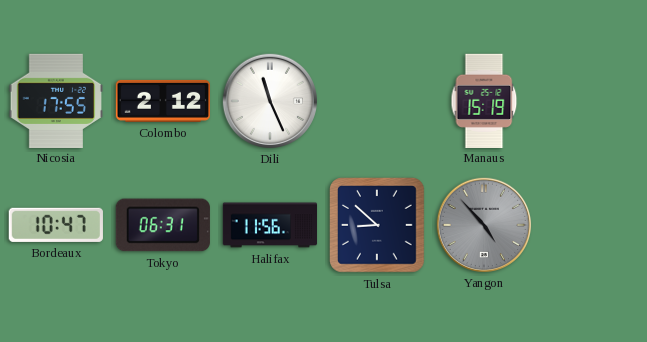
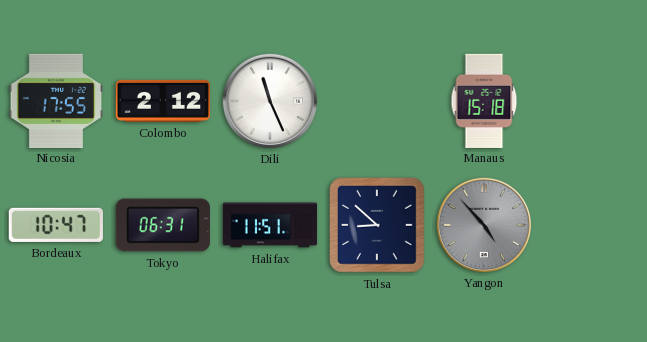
Manaus: 15:19 -> 15:18 (484, 100)
Halifax: 11:56 -> 11:51 (270, 225)
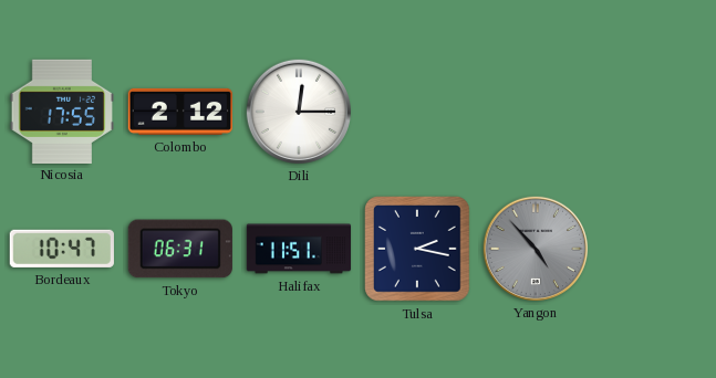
Dili: 11:26 -> 12:15 (298, 111)
Manaus: 15:18 -> none (484, 100)
Tulsa: 8:52 -> 2:17 (418, 250)
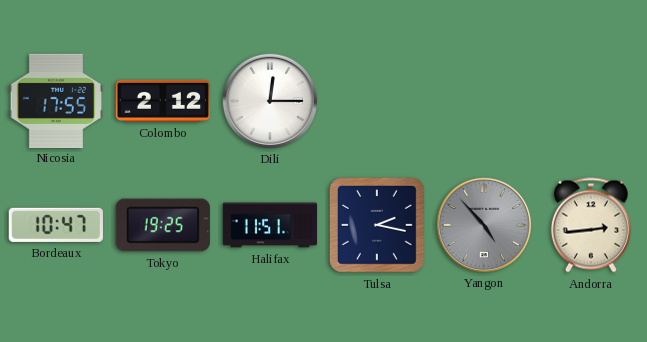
Tokyo: 06:31 -> 19:25 (163, 225)
Andorra: none -> 2:44 (591, 225)
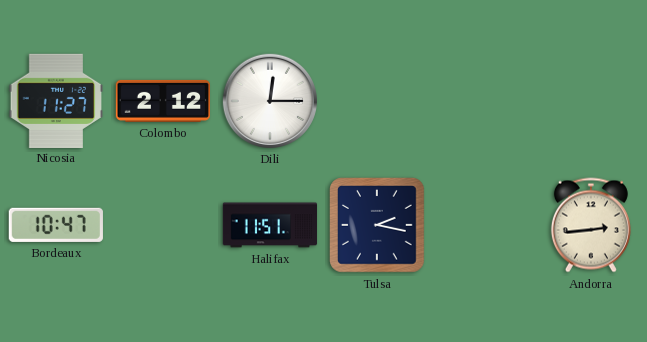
Nicosia: 17:55 -> 11:27 (55, 100)
Tokyo: 19:25 -> none (163, 225)
Yangon: 4:53 -> none (483, 224)
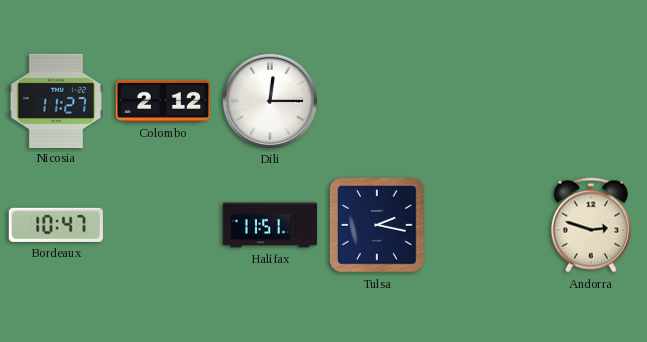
Andorra: 2:44 -> 2:48 (591, 225)
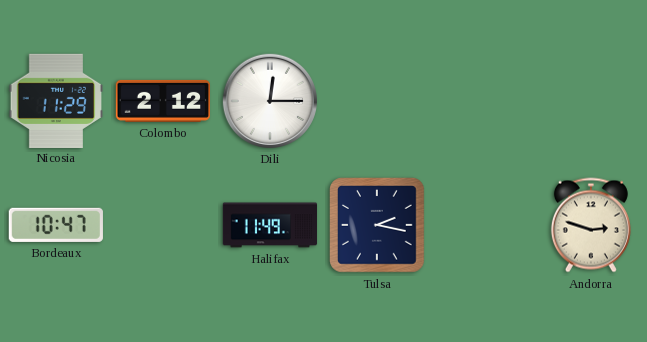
Nicosia: 11:27 -> 11:29 (55, 100)
Halifax: 11:51 -> 11:49 (270, 225)
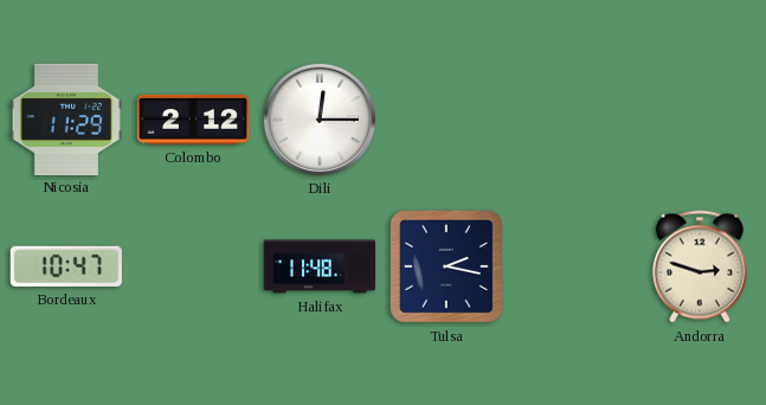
Halifax: 11:49 -> 11:48 (320, 266)
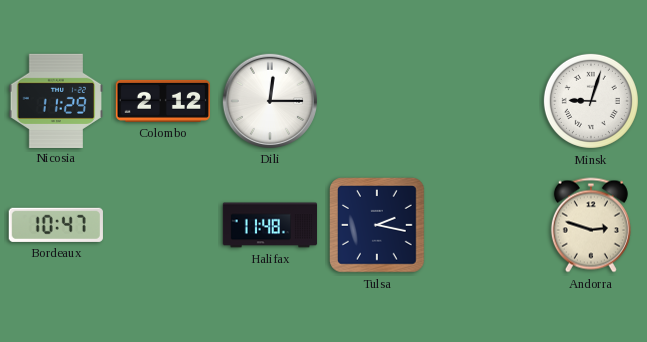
Minsk: none -> 9:03 (591, 101)
